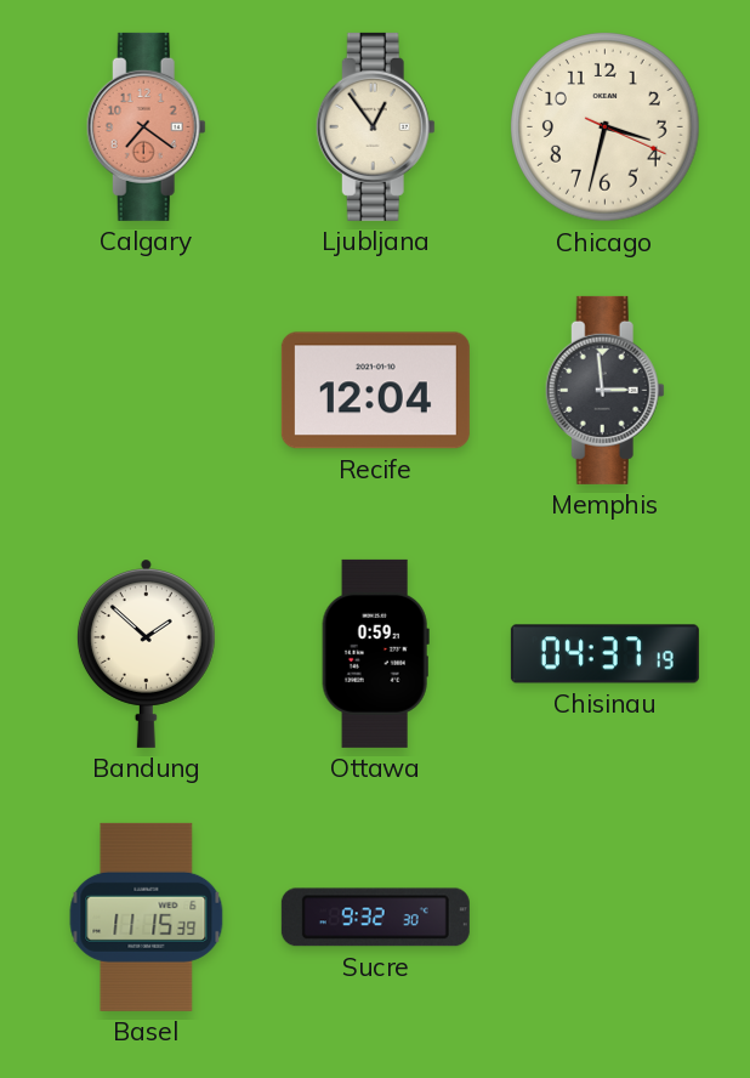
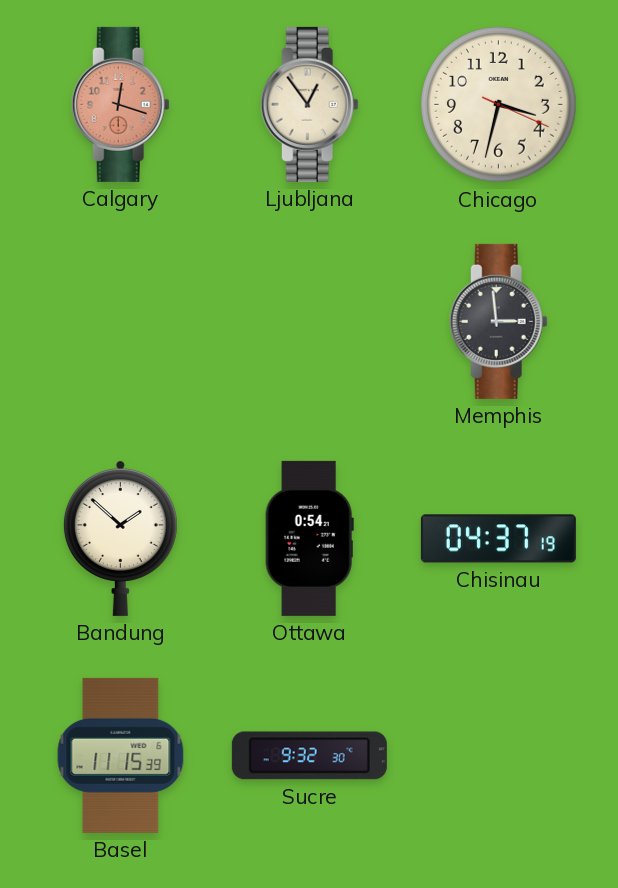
Calgary: 7:21 -> 12:18 (120, 104)
Recife: 12:04 -> none (375, 391)
Ottawa: 0:59 -> 0:54 (309, 538)
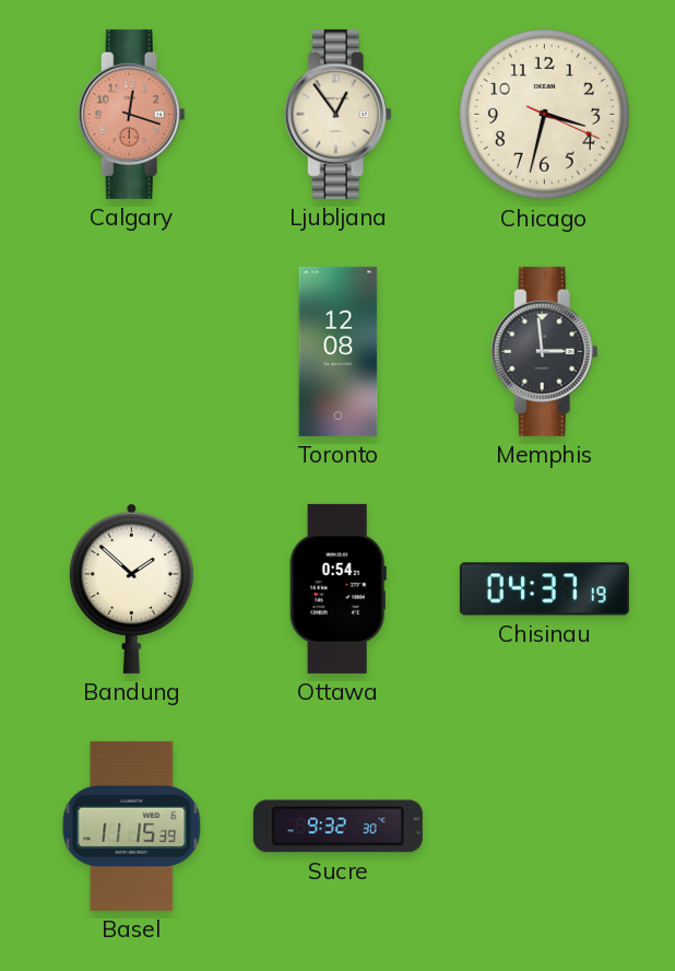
Toronto: none -> 12:08 (339, 351)
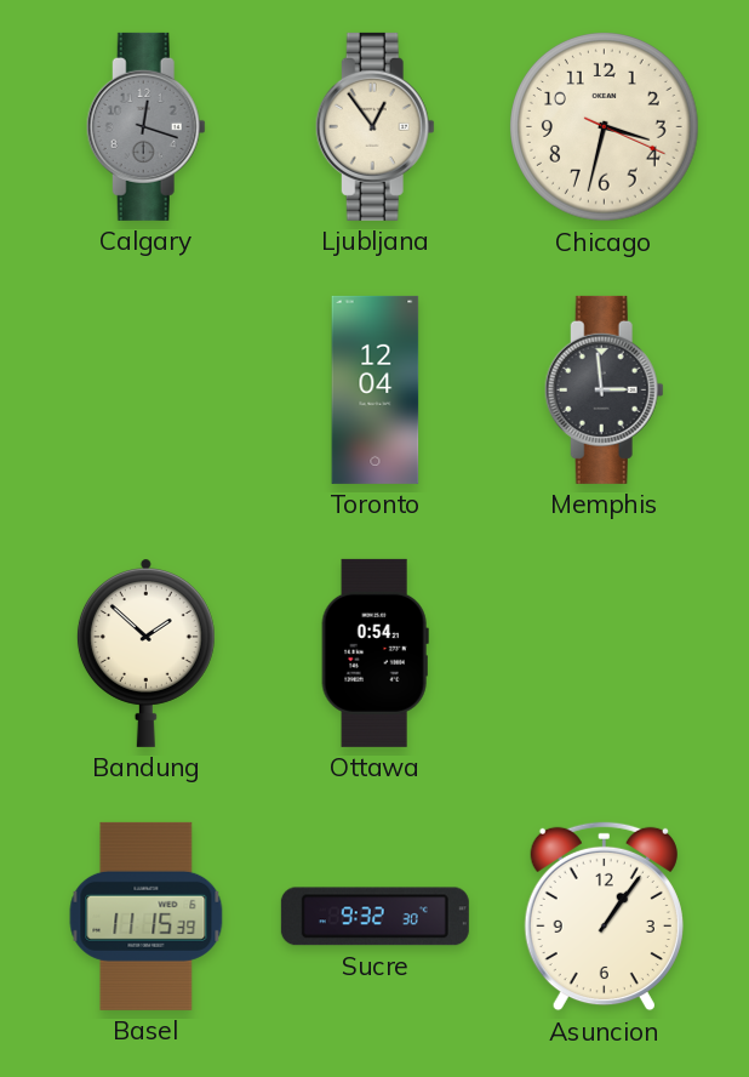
Calgary dial: salmon -> grey (145, 126)
Toronto: 12:08 -> 12:04 (376, 389)
Chisinau: 04:37 -> none (544, 589)
Asuncion: none -> 1:06 (604, 917)
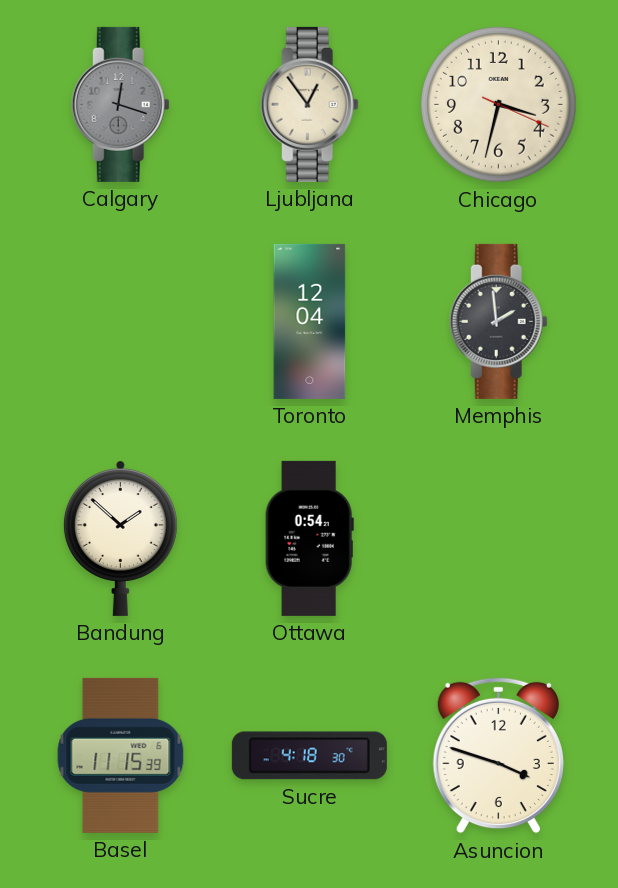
Memphis: 2:59 -> 1:59 (498, 321)
Sucre: 9:32 -> 4:18 (309, 756)
Asuncion: 1:06 -> 3:48 (498, 756)
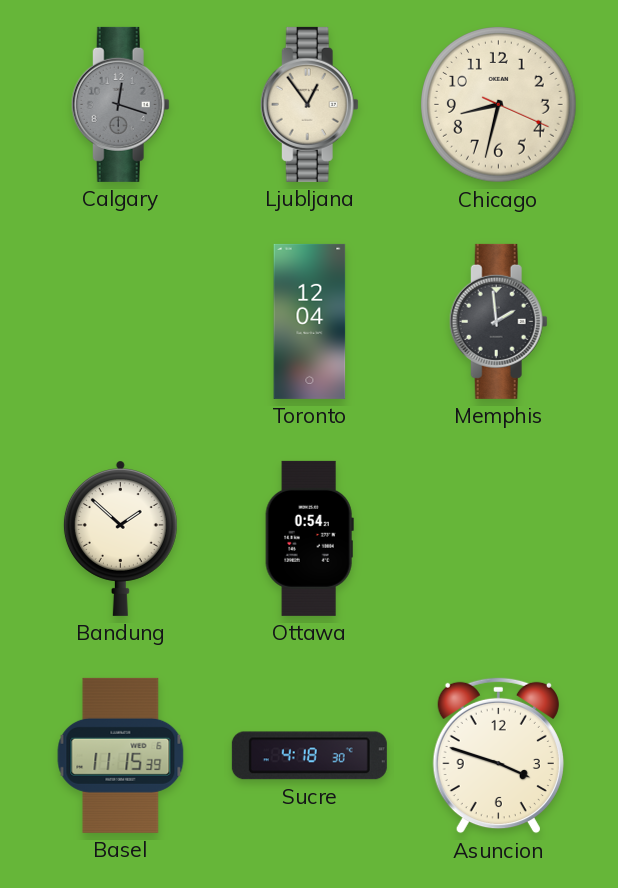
Chicago: 3:32 -> 8:32 (499, 105)
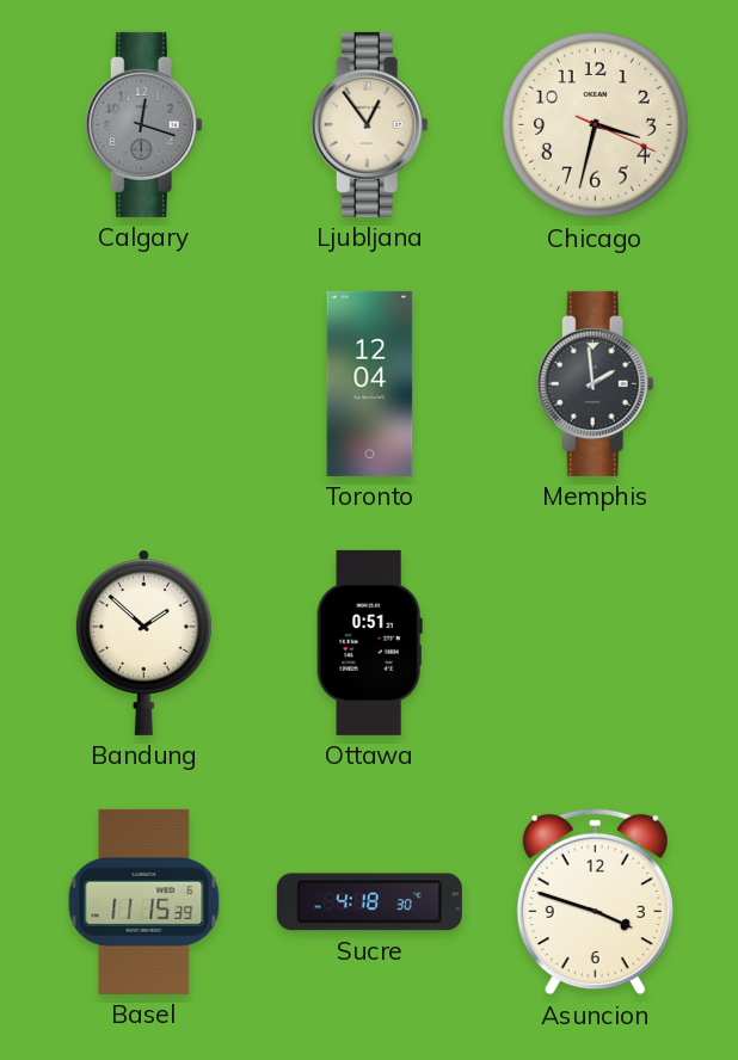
Chicago: 8:32 -> 3:32 (596, 125)
Ottawa: 0:54 -> 0:51 (369, 642)
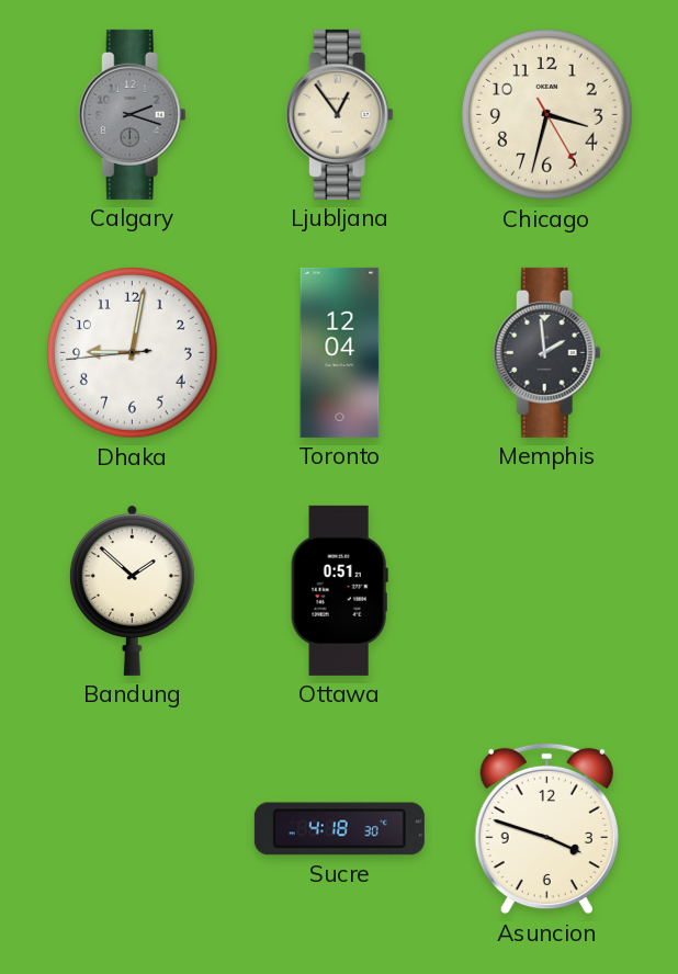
Calgary: 12:18 -> 2:18 (132, 114)
Chicago: 3:32:19 -> 3:32:25 (547, 115)
Dhaka: none -> 9:01 (133, 353)
Basel: 11:15 -> none (144, 901)
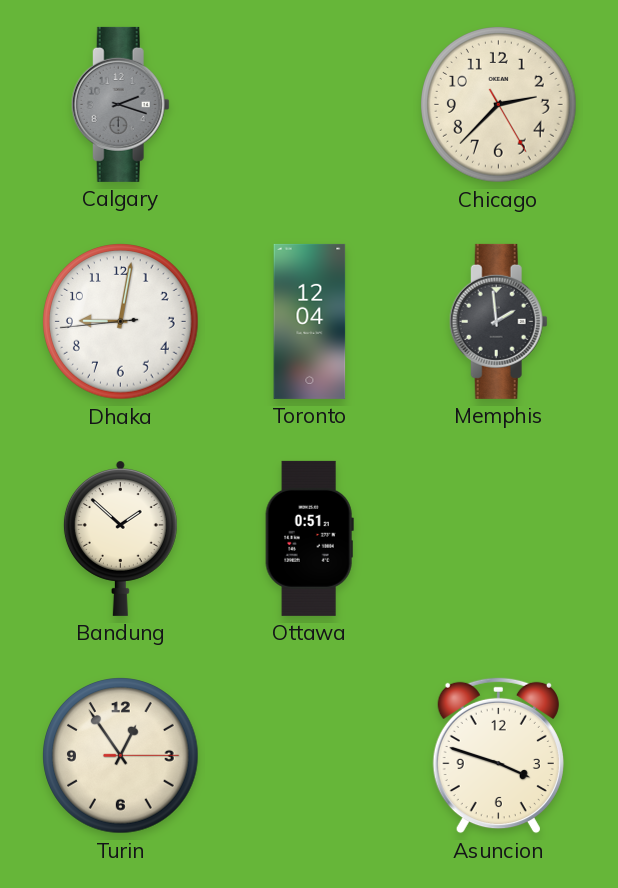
Ljubljana: 12:54 -> none (339, 114)
Chicago: 3:32 -> 2:37 (499, 105)
Turin: none -> 12:54 (121, 756)
Sucre: 4:18 -> none (339, 829)
